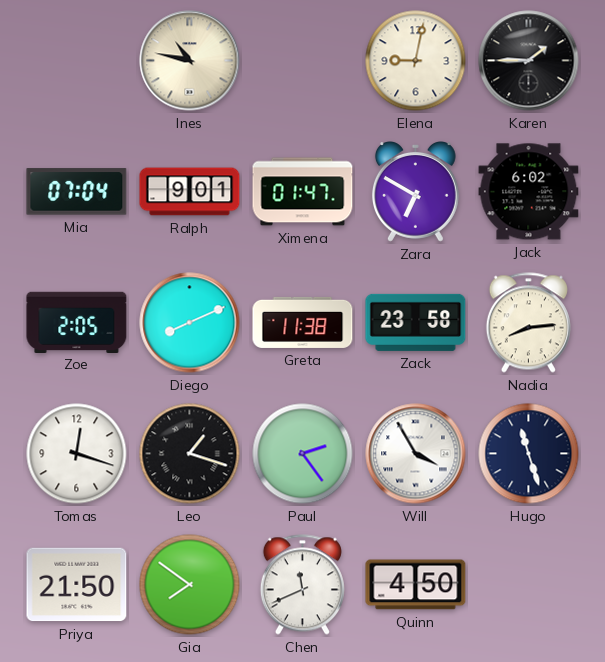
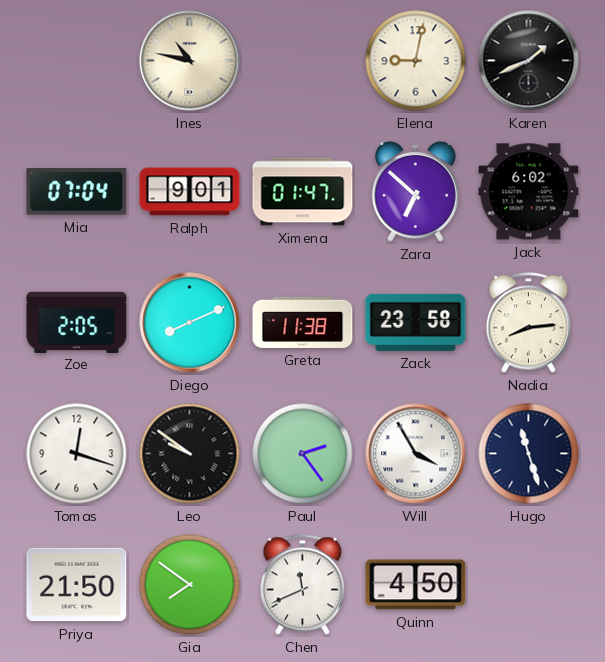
Karen: 1:45 -> 1:41 (529, 61)
Zara: 6:50 -> 6:52 (415, 192)
Leo: 1:18 -> 9:51 (190, 454)
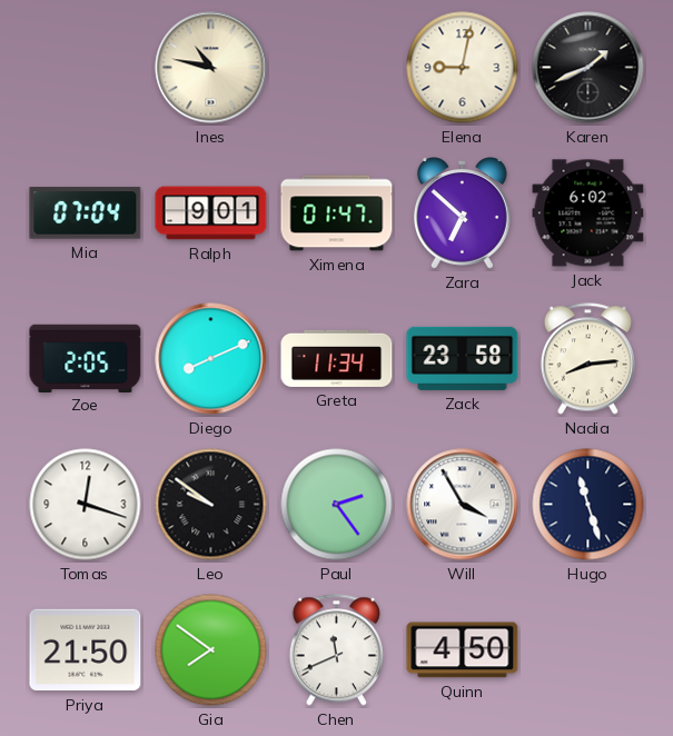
Greta: 11:38 -> 11:34 (337, 358)
